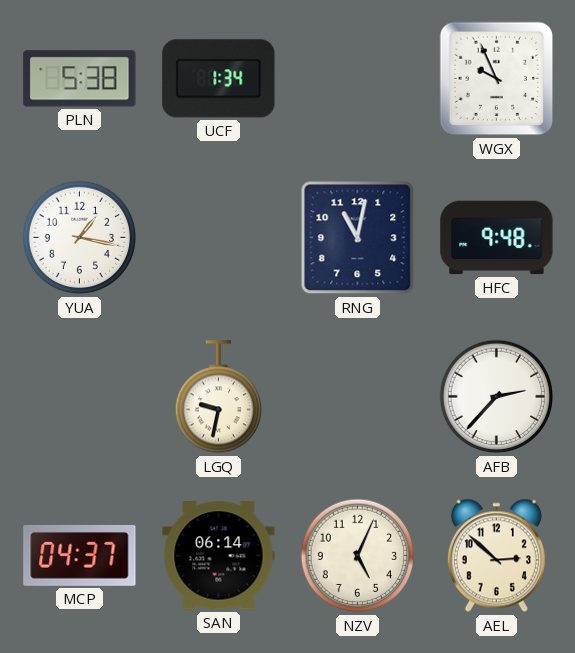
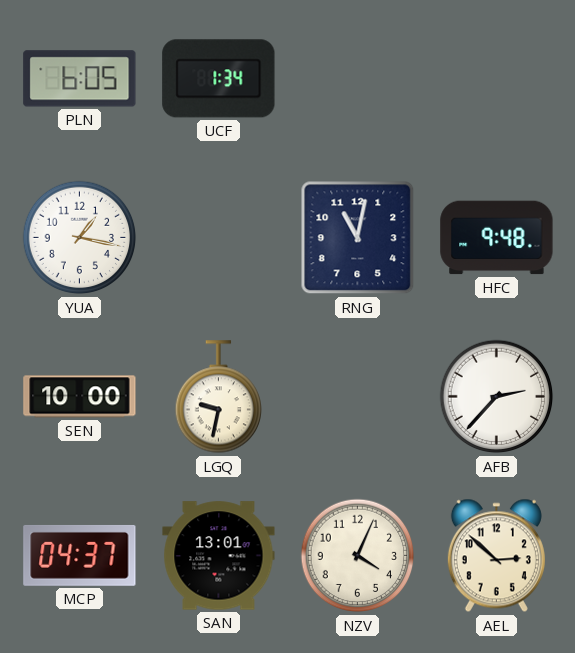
PLN: 5:38 -> 6:05 (80, 79)
WGX: 9:56 -> none (497, 79)
SEN: none -> 10:00 (80, 397)
SAN: 06:14 -> 13:01 (219, 556)
NZV: 5:04 -> 4:04 (358, 556)
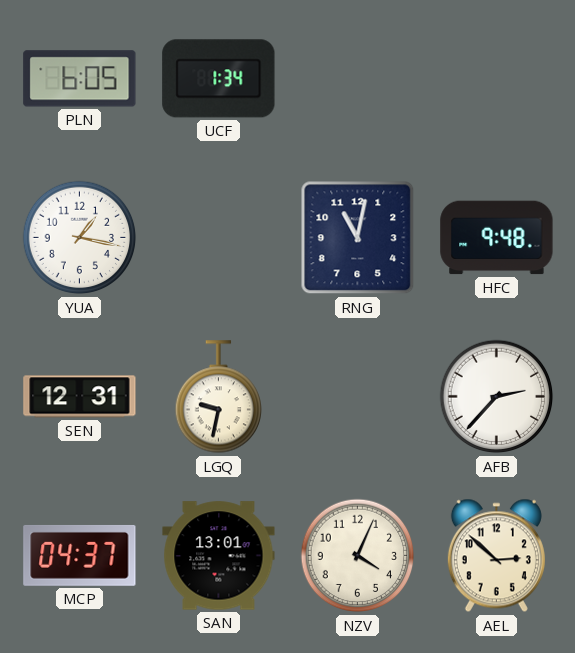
SEN: 10:00 -> 12:31 (80, 397)
